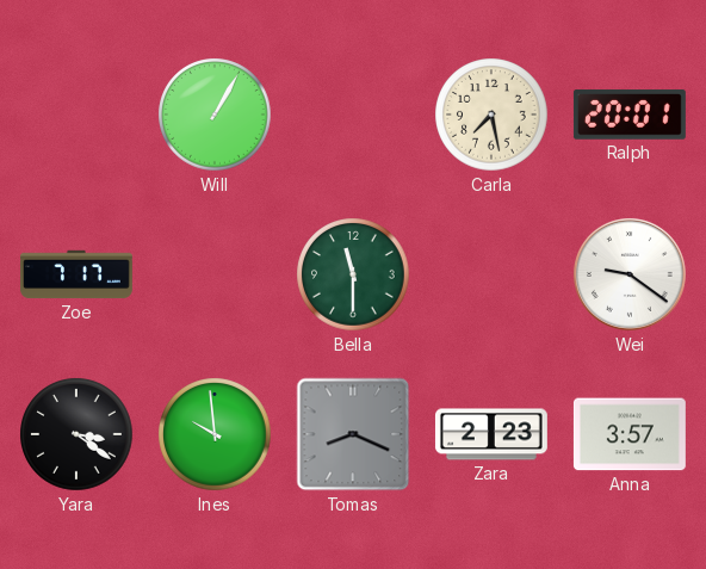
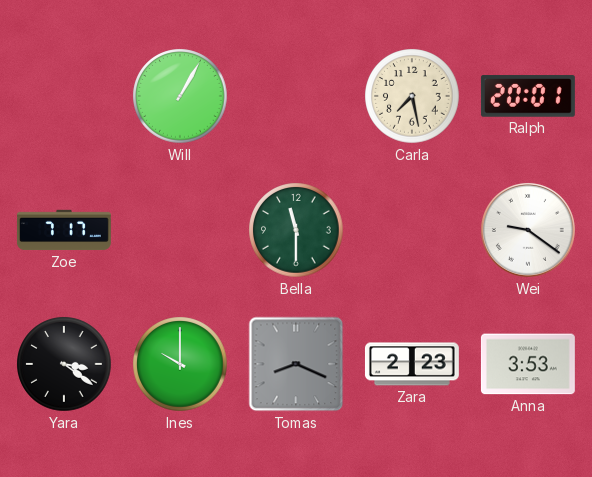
Ines: 9:59 -> 10:00 (180, 364)
Anna: 3:57 -> 3:53 (528, 364)
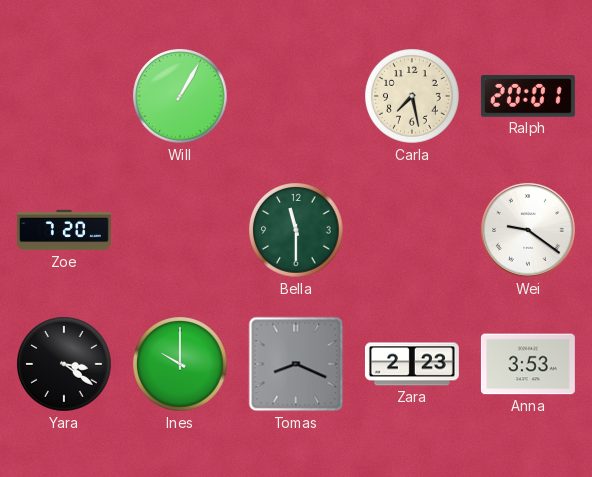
Zoe: 7:17 -> 7:20 (64, 230)
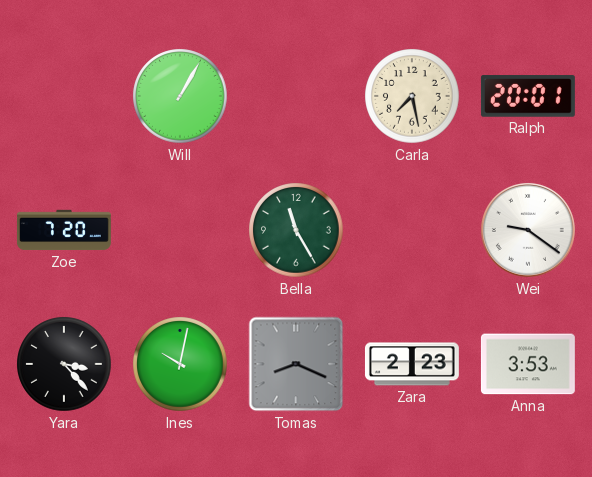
Bella: 11:30 -> 11:25 (296, 230)
Yara: 3:21 -> 3:23 (64, 364)
Ines: 10:00 -> 10:02 (180, 364)
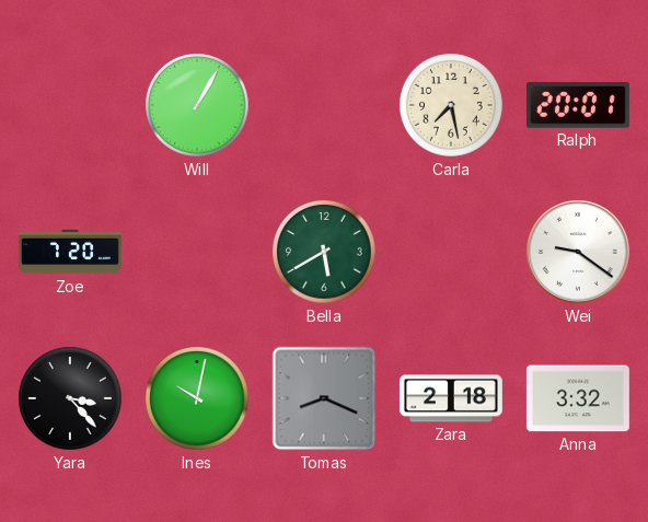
Bella: 11:25 -> 5:40 (324, 252)
Zara: 2:23 -> 2:18 (451, 398)
Anna: 3:53 -> 3:32 (578, 398)
